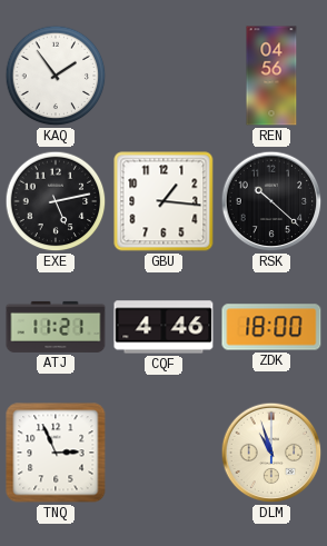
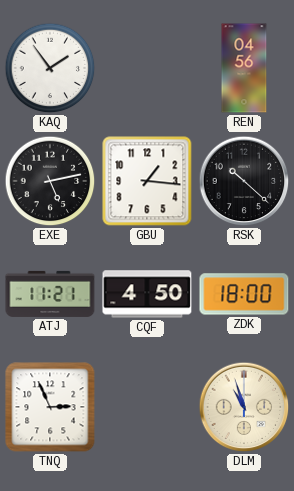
CQF: 4:46 -> 4:50 (147, 294)
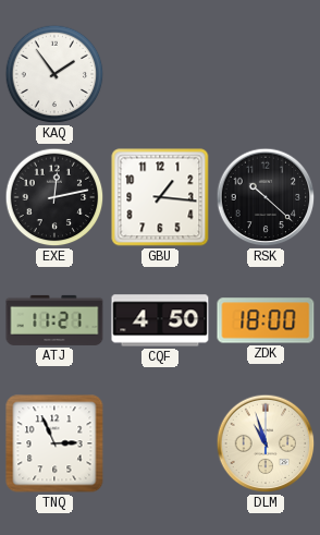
REN: 04:56 -> none (244, 68)
EXE: 5:13 -> 12:13 (54, 197)
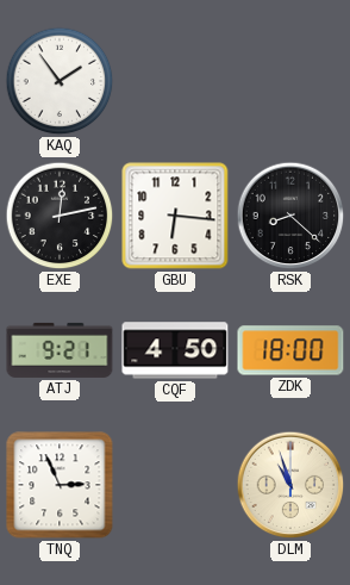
GBU: 1:16 -> 6:16 (175, 216)
RSK: 10:22 -> 8:22 (290, 216)
ATJ: 11:21 -> 9:21 (60, 350)
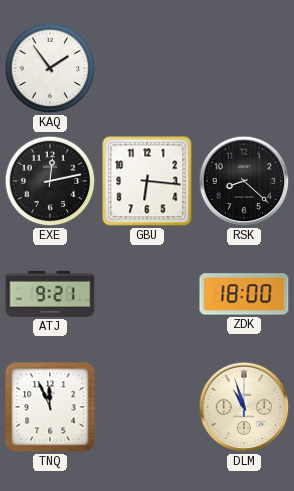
CQF: 4:50 -> none (175, 350)
TNQ: 2:56 -> 11:56 (50, 407)
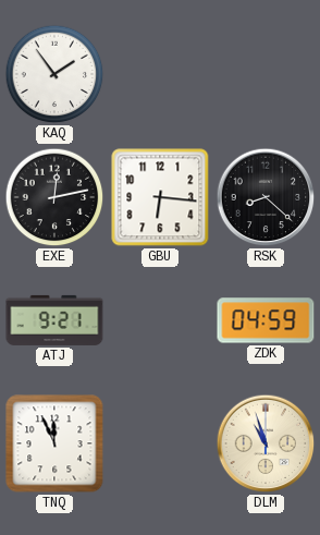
ZDK: 18:00 -> 04:59 (266, 320)
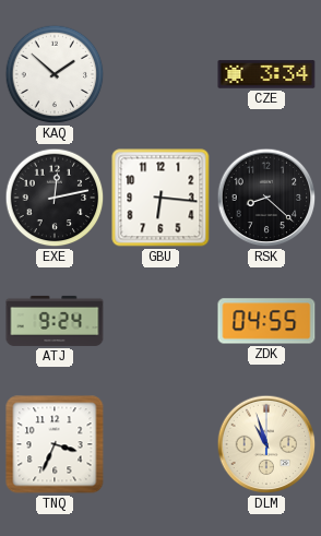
KAQ: 1:54 -> 1:52 (55, 74)
CZE: none -> 3:34 (266, 74)
ATJ: 9:21 -> 9:24 (55, 321)
ZDK: 04:59 -> 04:55 (266, 321)
TNQ: 11:56 -> 3:34 (55, 444)
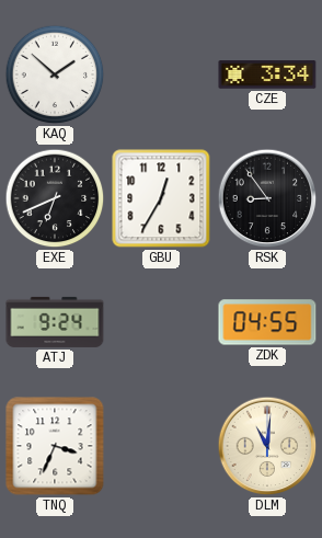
EXE: 12:13 -> 6:41 (55, 198)
GBU: 6:16 -> 12:35 (161, 198)
RSK: 8:22 -> 8:54 (267, 198)
DLM: 10:57 -> 11:01 (267, 446)
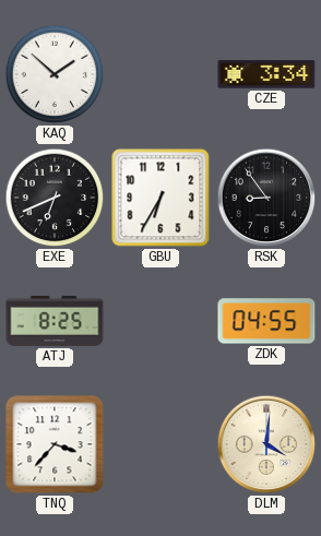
GBU: 12:35 -> 6:35 (160, 198)
ATJ: 9:24 -> 8:25 (55, 321)
TNQ: 3:34 -> 3:37 (55, 444)
DLM: 11:01 -> 4:01 (266, 444)
